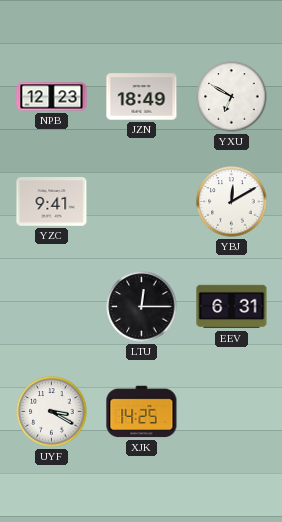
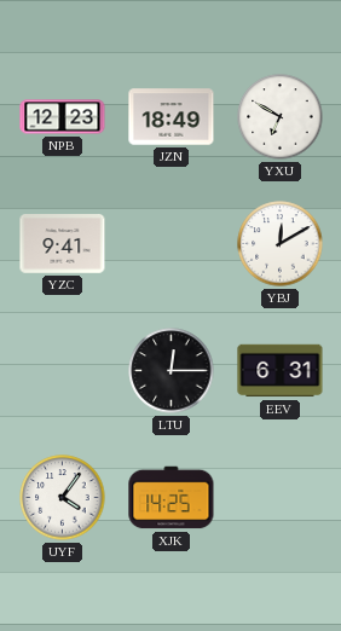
UYF: 3:20 -> 4:06 (63, 498)
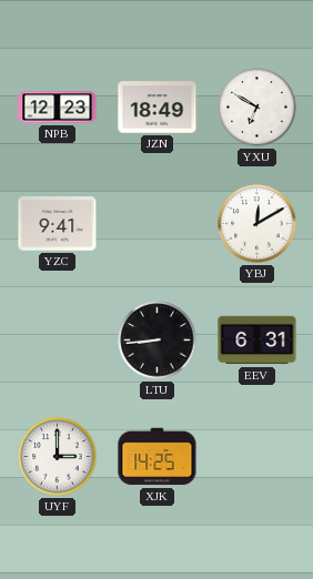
LTU: 12:15 -> 8:44 (158, 341)
UYF: 4:06 -> 3:00 (58, 457)
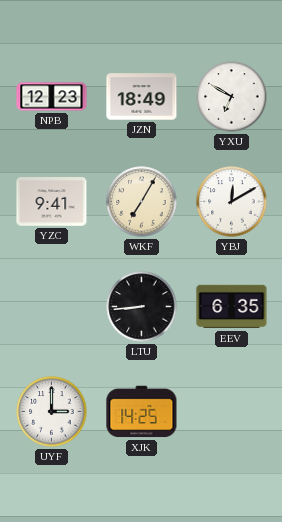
WKF: none -> 7:05 (142, 202)
EEV: 6:31 -> 6:35 (232, 307)
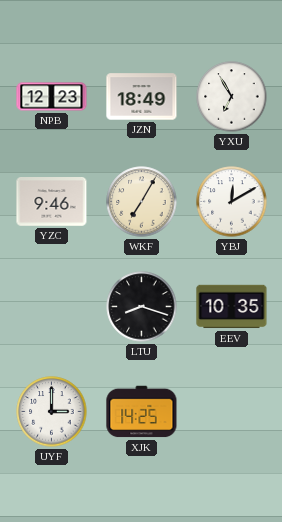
YXU: 6:50 -> 6:55 (232, 97)
YZC: 9:41 -> 9:46 (52, 202)
LTU: 8:44 -> 8:18 (142, 307)
EEV: 6:35 -> 10:35 (232, 307)
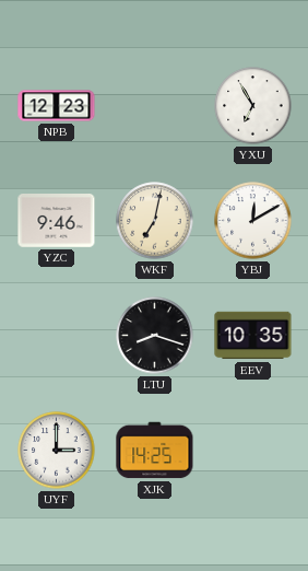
JZN: 18:49 -> none (142, 97)
WKF: 7:05 -> 7:02 (155, 221)
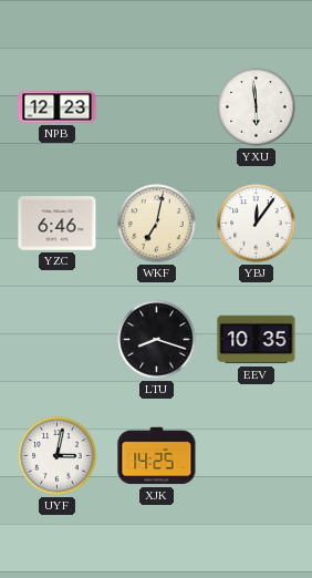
YXU: 6:55 -> 5:59 (257, 107)
YZC: 9:46 -> 6:46 (58, 224)
YBJ: 12:10 -> 12:06 (257, 224)
UYF: 3:00 -> 3:02 (58, 456)
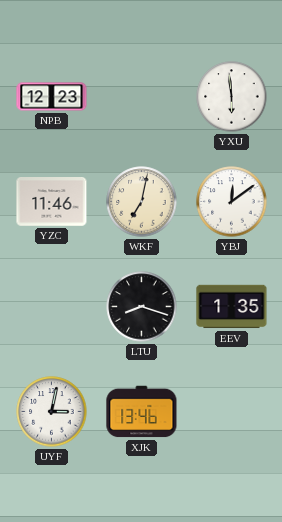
YZC: 6:46 -> 11:46 (52, 202)
YBJ: 12:06 -> 12:09 (232, 202)
EEV: 10:35 -> 1:35 (232, 307)
XJK: 14:25 -> 13:46 (142, 412)
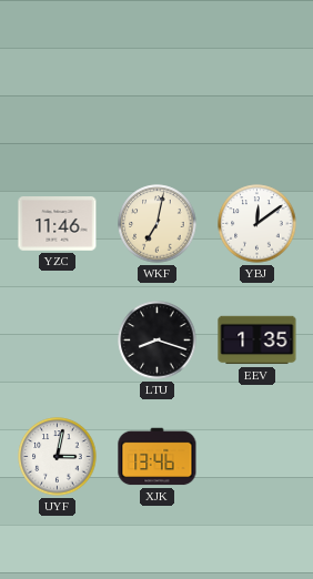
NPB: 12:23 -> none (52, 97)
YXU: 5:59 -> none (232, 97)
